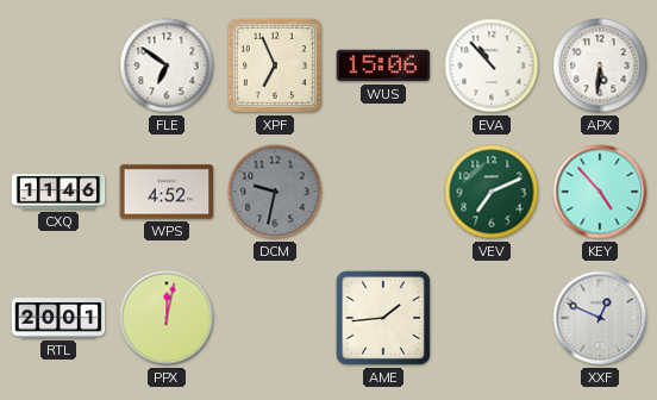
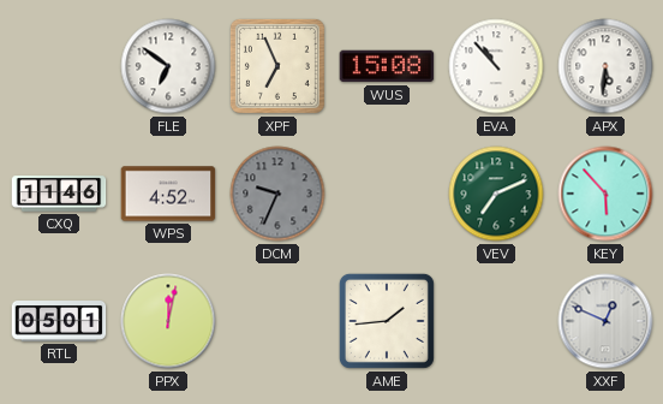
WUS: 15:06 -> 15:08 (387, 66)
DCM: 9:32 -> 9:34 (277, 194)
KEY: 4:53 -> 5:53 (605, 194)
RTL: 20:01 -> 05:01 (59, 322)
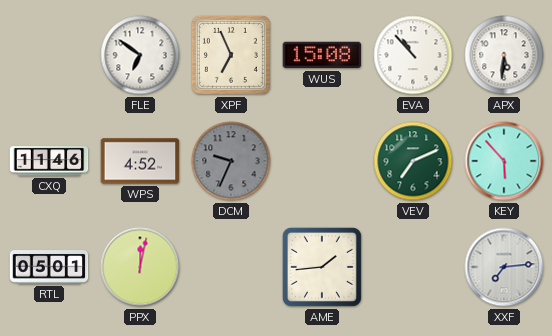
XXF: 12:49 -> 7:14 (504, 267)
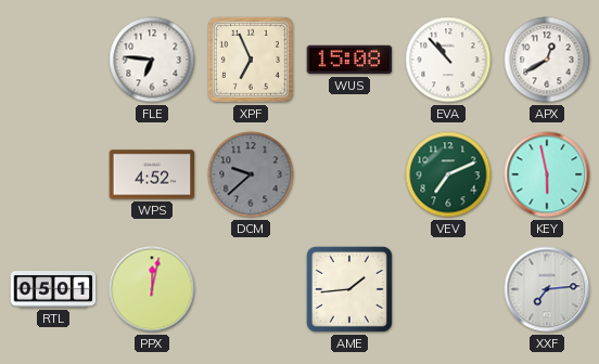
FLE: 6:51 -> 6:46 (152, 60)
APX: 5:31 -> 12:40 (547, 60)
CXQ: 11:46 -> none (49, 161)
DCM: 9:34 -> 9:38 (251, 174)
KEY: 5:53 -> 5:58 (547, 174)
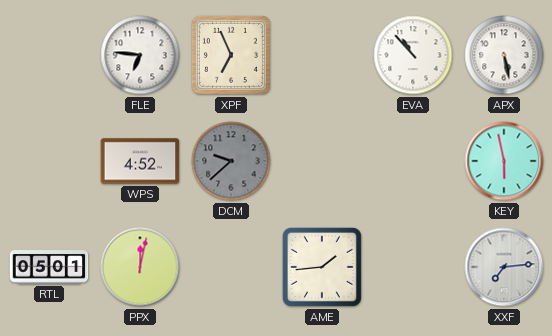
WUS: 15:08 -> none (349, 60)
APX: 12:40 -> 5:28 (504, 55)
VEV: 7:11 -> none (448, 174)
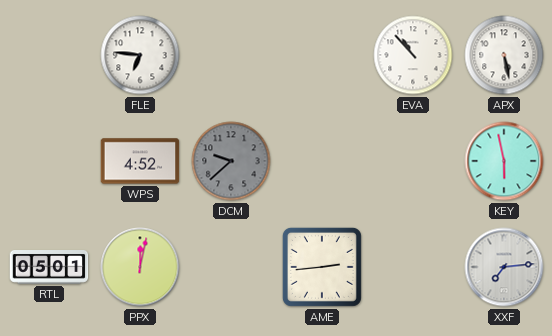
XPF: 6:56 -> none (231, 55)
AME: 1:44 -> 2:44 (322, 267)
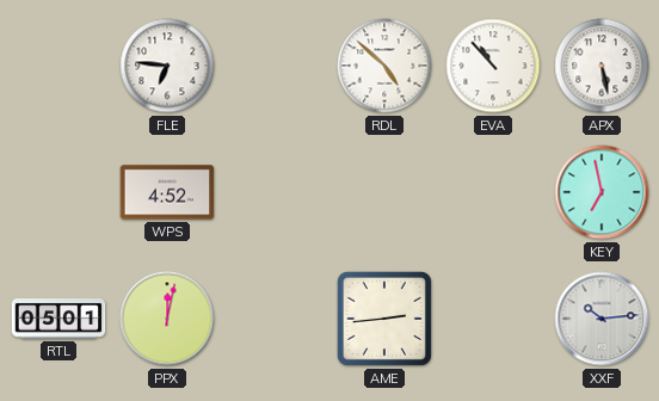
RDL: none -> 4:52 (384, 66)
DCM: 9:38 -> none (231, 161)
KEY: 5:58 -> 6:58 (602, 192)
XXF: 7:14 -> 10:14 (602, 319)
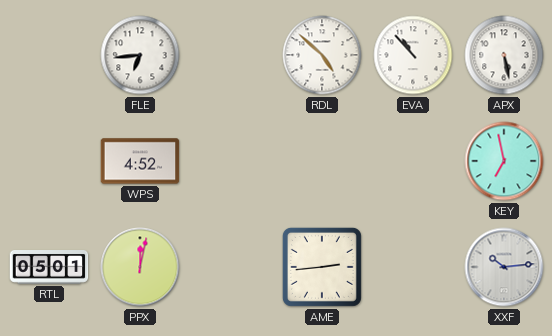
FLE: 6:46 -> 6:44 (140, 55)
